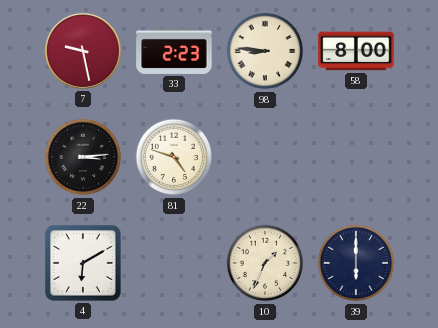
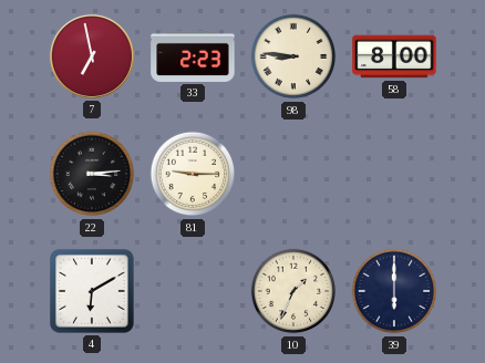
7: 9:28 -> 6:58 (92, 56)
81: 4:48 -> 9:15 (193, 174)
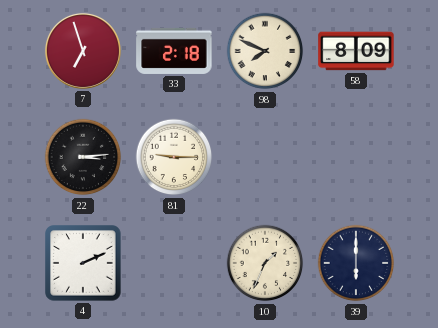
7: 6:58 -> 6:57 (83, 51)
33: 2:23 -> 2:18 (174, 51)
98: 8:46 -> 7:49 (265, 51)
58: 8:00 -> 8:09 (356, 51)
4: 6:10 -> 2:11 (83, 263)
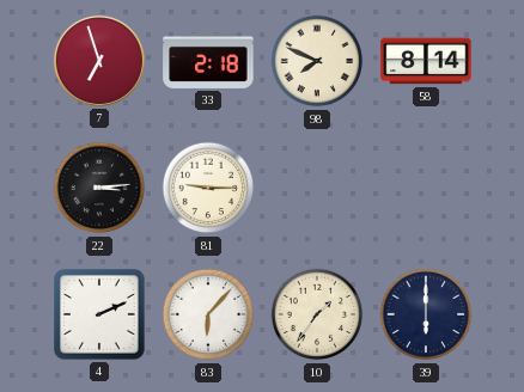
58: 8:09 -> 8:14 (426, 61)
83: none -> 6:07 (208, 314)
10: 1:34 -> 1:36 (317, 314)
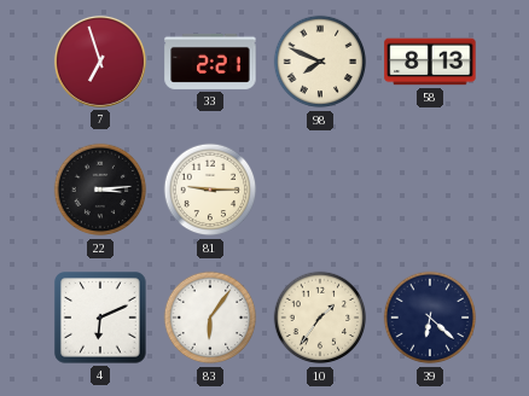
33: 2:18 -> 2:21 (210, 62)
58: 8:14 -> 8:13 (430, 62)
4: 2:11 -> 6:11 (100, 318)
83: 6:07 -> 6:06 (210, 318)
39: 6:00 -> 6:22 (430, 318)
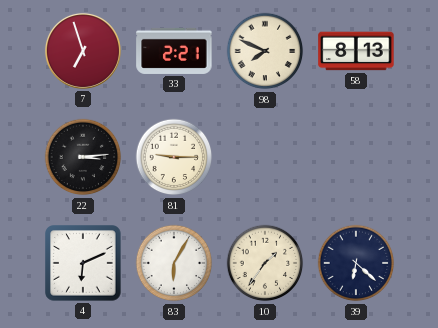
83: 6:06 -> 6:05 (174, 263)
